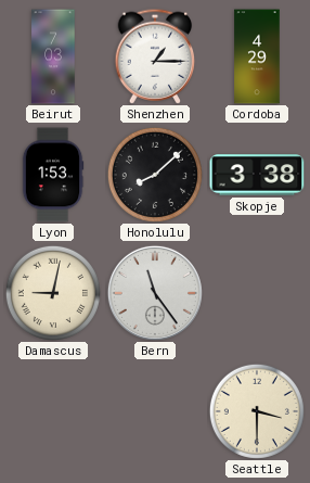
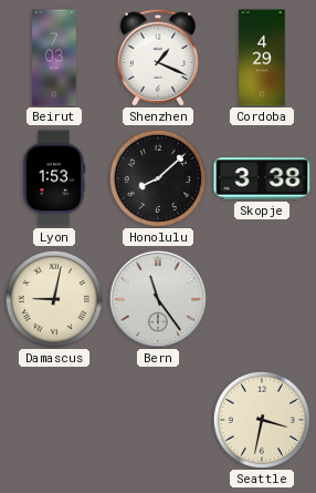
Shenzhen: 1:15 -> 1:19 (158, 58)
Seattle: 3:30 -> 3:32 (262, 420)
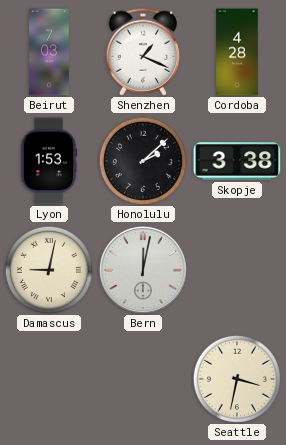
Cordoba: 4:29 -> 4:28 (237, 52)
Honolulu: 8:08 -> 2:08 (143, 161)
Bern: 11:24 -> 12:02 (143, 270)
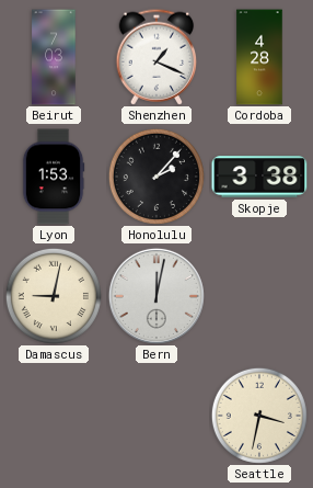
Honolulu: 2:08 -> 2:07 (156, 177)
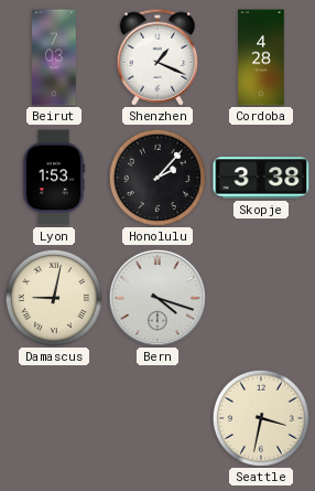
Bern: 12:02 -> 4:18 (157, 298)
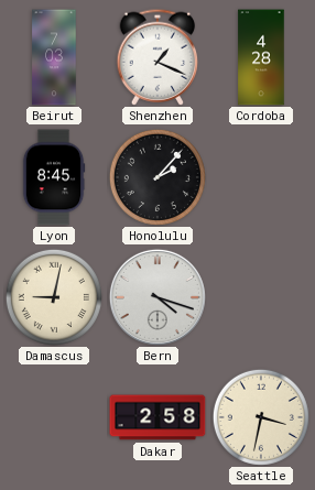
Lyon: 1:53 -> 8:45 (54, 177)
Skopje: 3:38 -> none (261, 178)
Dakar: none -> 2:58 (157, 417)
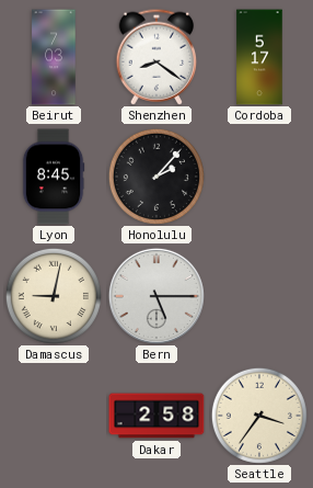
Shenzhen: 1:19 -> 8:21 (156, 57)
Cordoba: 4:28 -> 5:17 (259, 57)
Bern: 4:18 -> 5:15 (156, 296)
Seattle: 3:32 -> 3:36 (259, 416)
